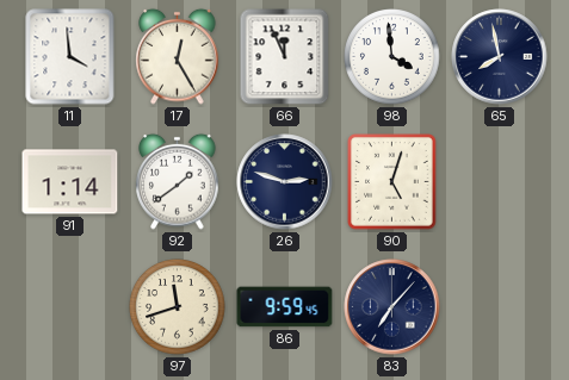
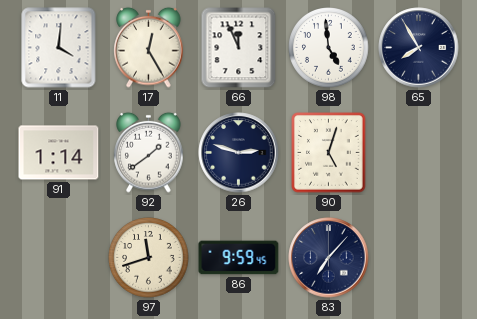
11: 3:59 -> 4:01 (59, 48)
98: 3:59 -> 4:59 (329, 48)
65: 7:58 -> 7:55 (419, 48)
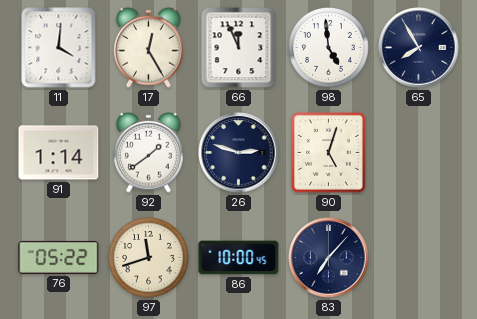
76: none -> 05:22 (59, 257)
86: 9:59 -> 10:00 (239, 258)
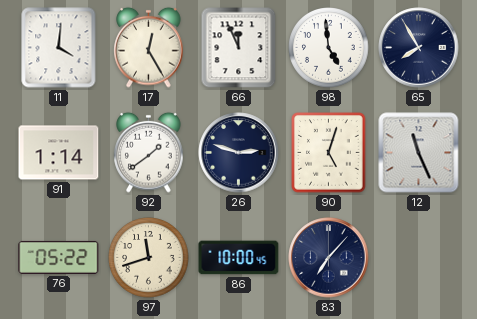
12: none -> 11:26 (419, 153)
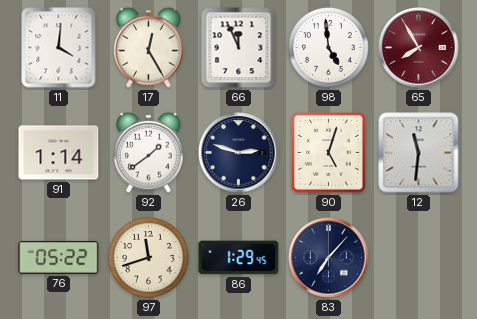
65 dial: navy -> burgundy (419, 48)
12: 11:26 -> 11:31 (419, 153)
86: 10:00 -> 1:29 (239, 258)
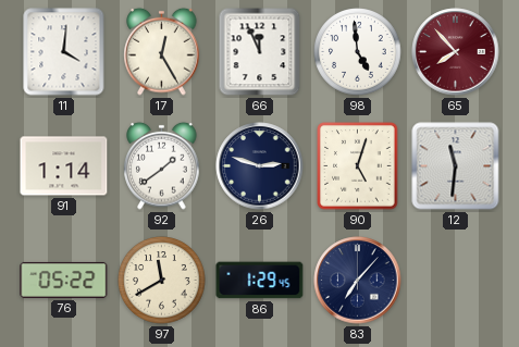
65: 7:55 -> 7:53 (456, 52)
97: 11:42 -> 11:40 (162, 281)
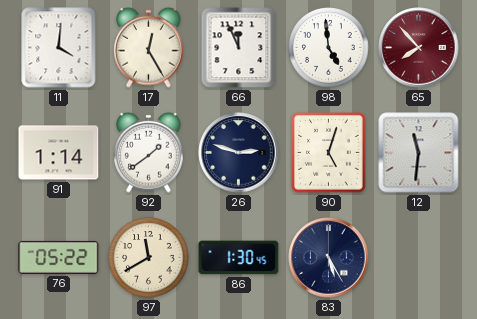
86: 1:29 -> 1:30 (239, 258)
83: 7:07 -> 5:25 (329, 258)
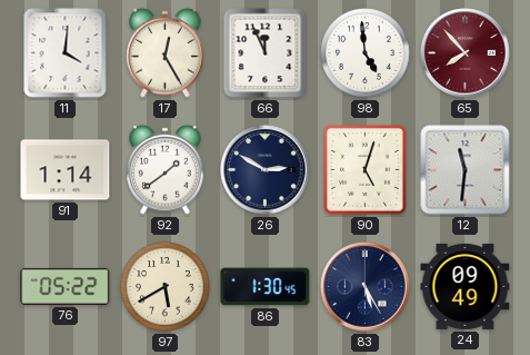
26: 2:48 -> 2:50 (266, 170)
97: 11:40 -> 5:40 (166, 287)
24: none -> 09:49 (466, 286)
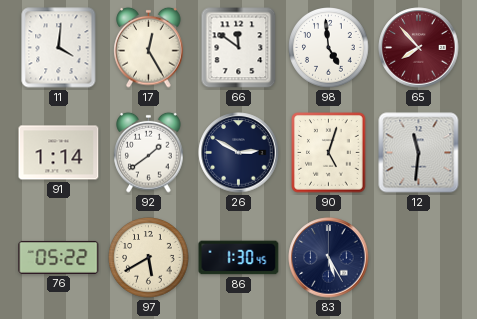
66: 11:56 -> 11:51 (239, 48)
24: 09:49 -> none (466, 286)
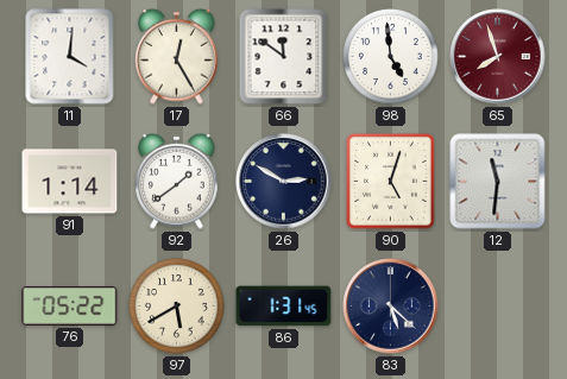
65: 7:53 -> 7:57 (498, 57)
86: 1:30 -> 1:31 (284, 307)
83: 5:25 -> 5:22 (391, 307)
